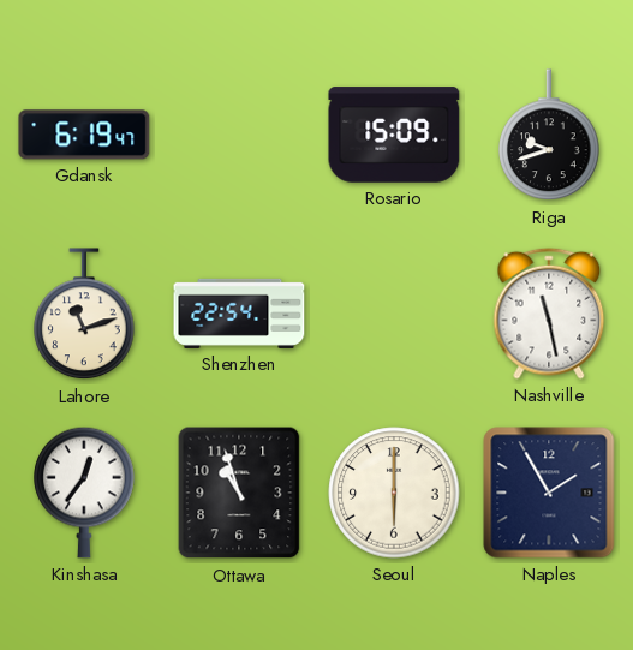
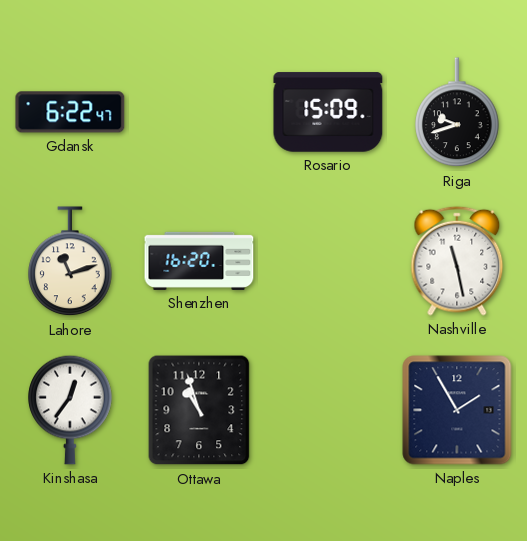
Gdansk: 6:19 -> 6:22 (70, 112)
Shenzhen: 22:54 -> 16:20 (199, 261)
Seoul: 6:00 -> none (394, 493)
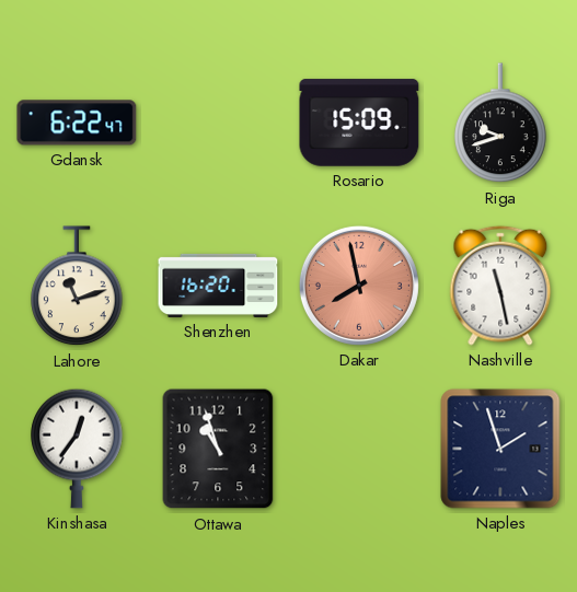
Dakar: none -> 7:58 (359, 286)
Naples: 1:55 -> 1:57 (500, 449)
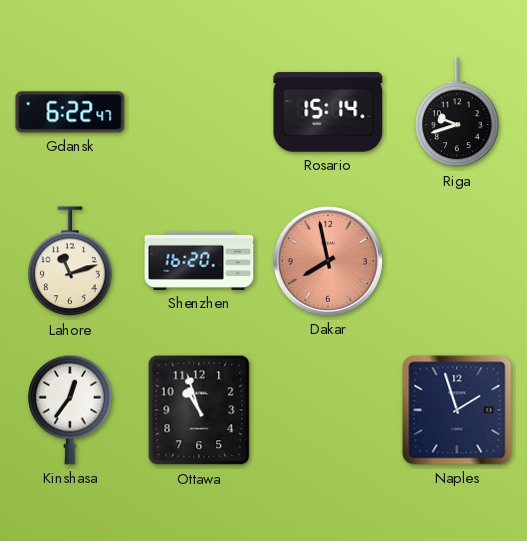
Rosario: 15:09 -> 15:14 (328, 112)
Nashville: 11:28 -> none (500, 286)
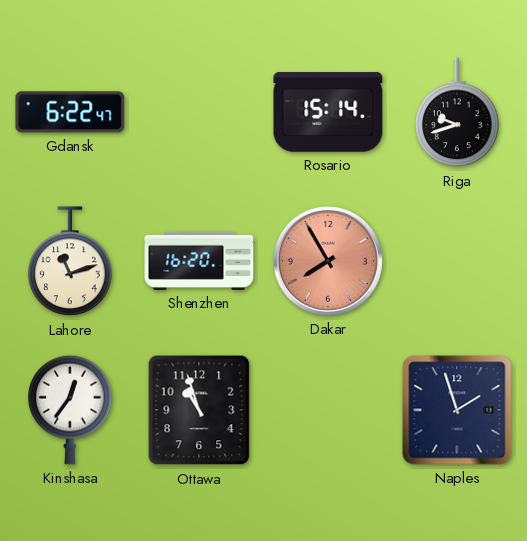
Dakar: 7:58 -> 7:55 (328, 261)
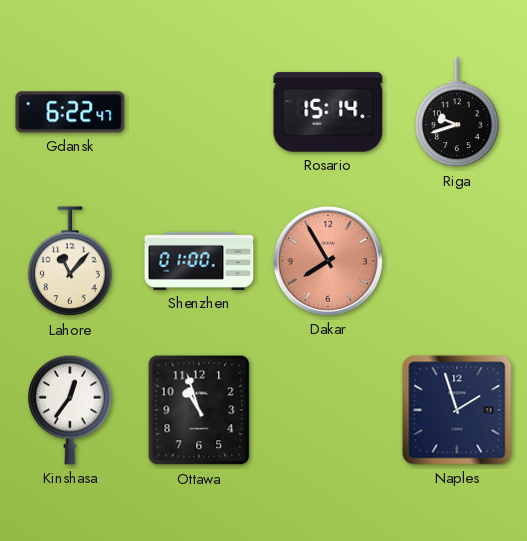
Lahore: 11:12 -> 11:07 (70, 262)
Shenzhen: 16:20 -> 01:00 (199, 261)
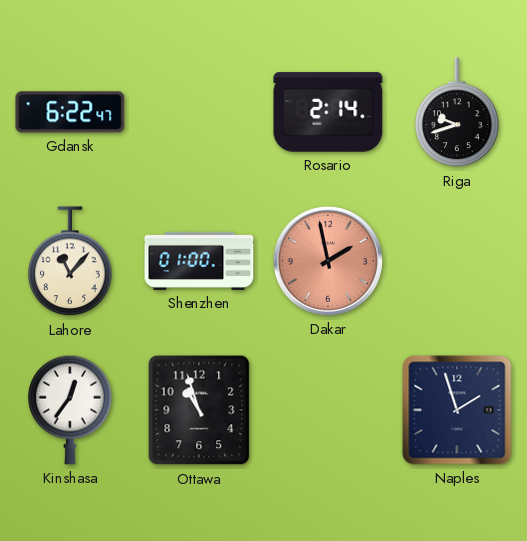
Rosario: 15:14 -> 2:14 (328, 112)
Dakar: 7:55 -> 1:58 (328, 261)
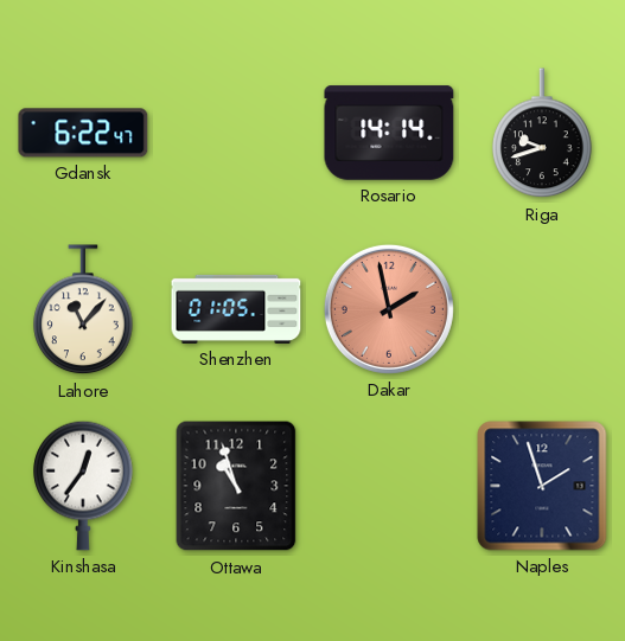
Rosario: 2:14 -> 14:14 (389, 133)
Shenzhen: 01:00 -> 01:05 (236, 309)
